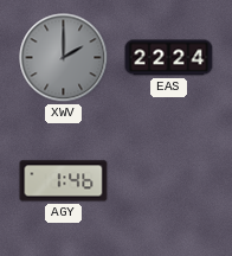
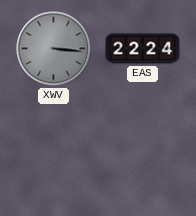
XWV: 2:00 -> 3:16 (54, 49)
AGY: 1:46 -> none (64, 181)
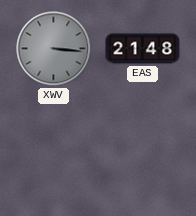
EAS: 22:24 -> 21:48 (143, 49)
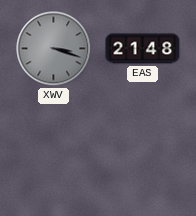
XWV: 3:16 -> 3:18 (54, 49)
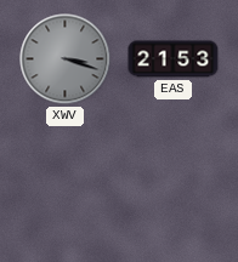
EAS: 21:48 -> 21:53 (174, 59)
